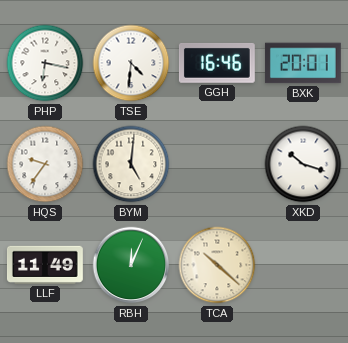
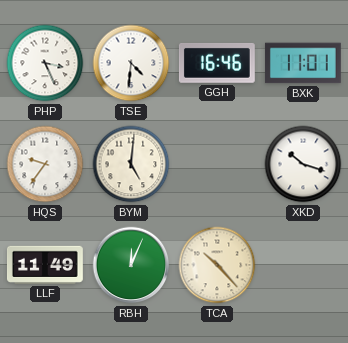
PHP: 6:17 -> 3:26 (45, 63)
BXK: 20:01 -> 11:01 (303, 63)
TCA: 10:22 -> 10:23 (217, 265)
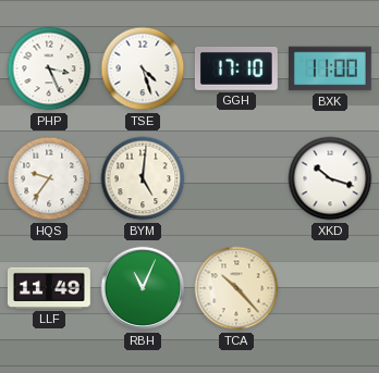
TSE: 4:31 -> 4:27 (143, 69)
GGH: 16:46 -> 17:10 (236, 69)
BXK: 11:01 -> 11:00 (330, 69)
RBH: 12:04 -> 11:04 (143, 288)
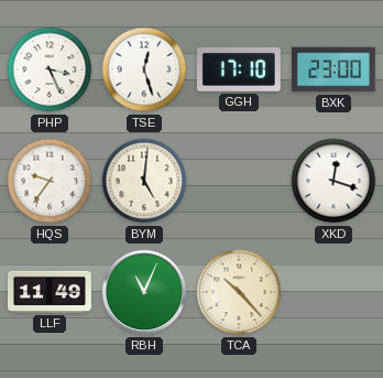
TSE: 4:27 -> 12:27 (144, 69)
BXK: 11:00 -> 23:00 (333, 69)
XKD: 10:18 -> 12:18 (333, 181)
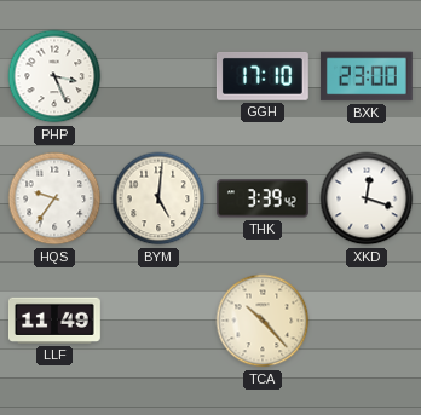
TSE: 12:27 -> none (144, 69)
THK: none -> 3:39 (263, 198)
RBH: 11:04 -> none (144, 292)
